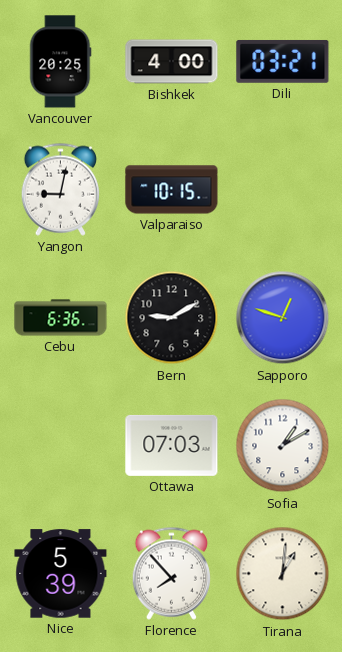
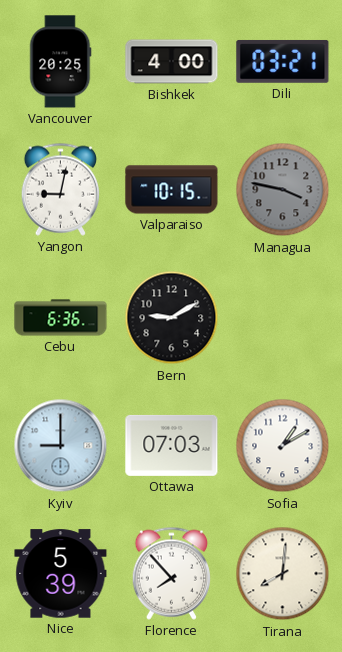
Managua: none -> 3:47 (283, 190)
Sapporo: 12:48 -> none (283, 318)
Kyiv: none -> 9:00 (61, 446)
Tirana: 1:01 -> 8:01 (283, 574)
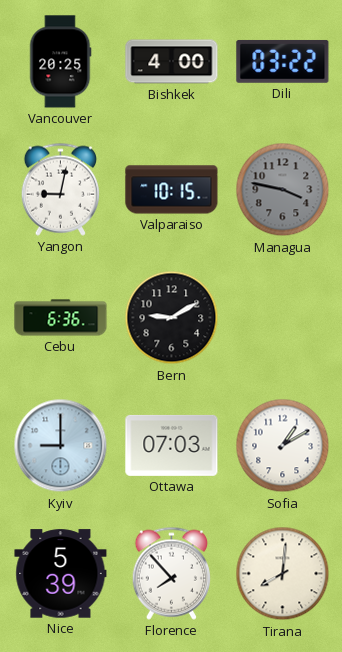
Dili: 03:21 -> 03:22 (283, 62)
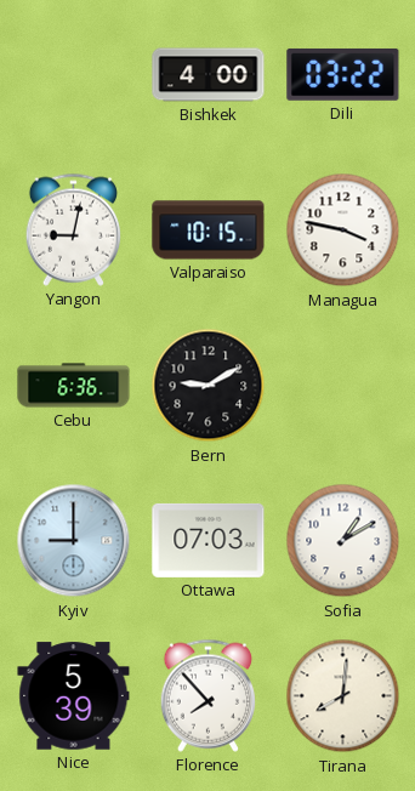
Vancouver: 20:25 -> none (60, 62)
Managua dial: grey -> white (343, 231)
